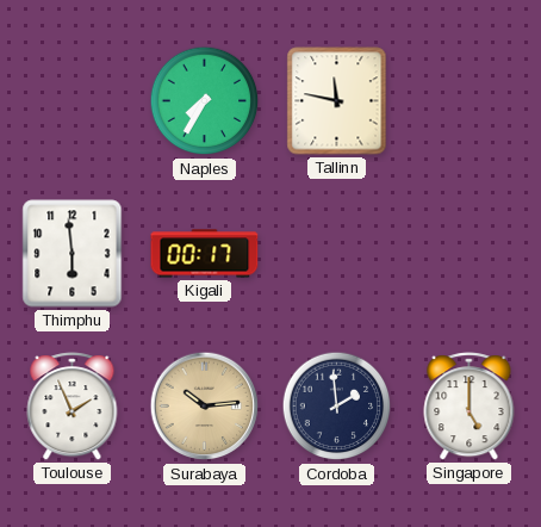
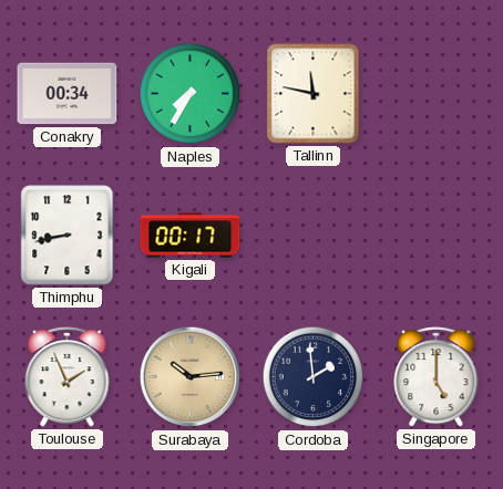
Conakry: none -> 00:34 (68, 94)
Thimphu: 5:59 -> 8:43 (68, 236)
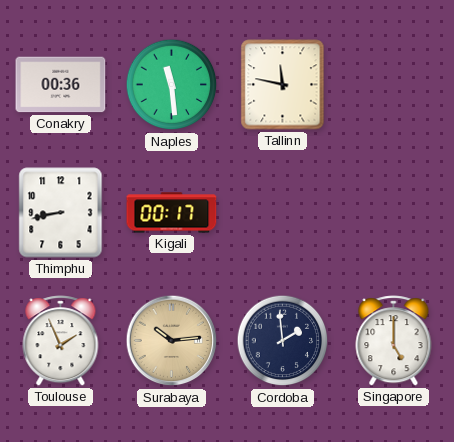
Conakry: 00:34 -> 00:36 (61, 85)
Naples: 7:35 -> 11:29 (172, 85)
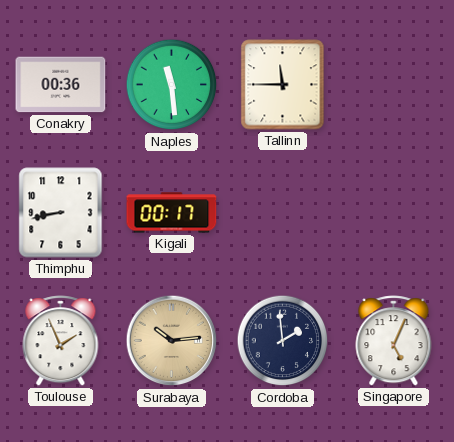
Tallinn: 11:47 -> 11:45 (283, 85)
Singapore: 5:00 -> 5:04 (394, 341)
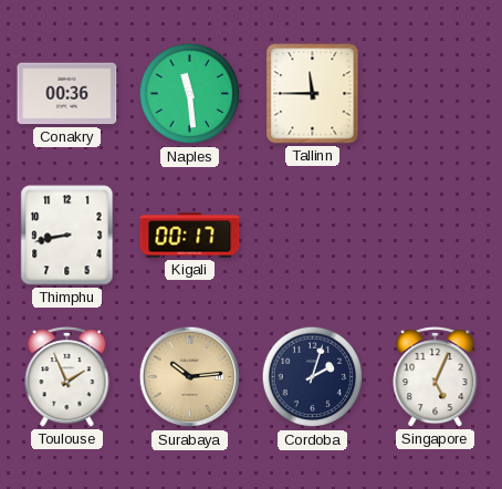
Cordoba: 1:59 -> 2:03 (313, 377)
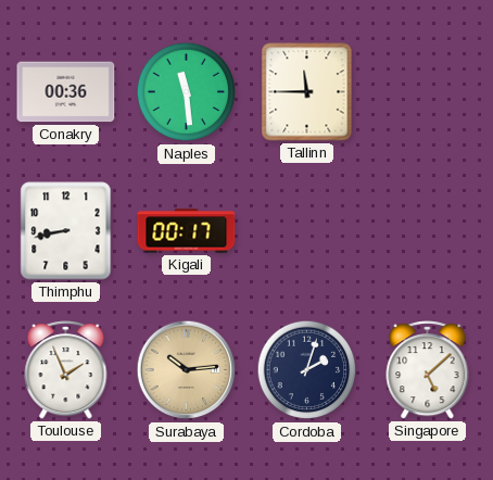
Singapore: 5:04 -> 5:08 (428, 370)
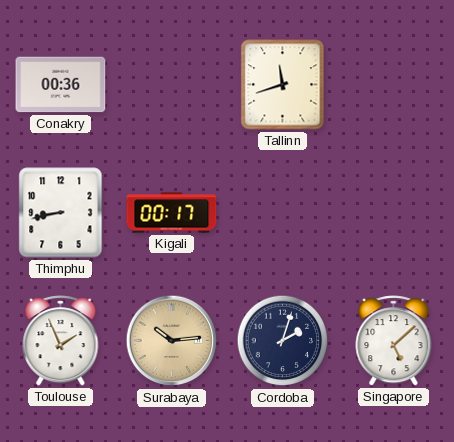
Naples: 11:29 -> none (187, 92)
Tallinn: 11:45 -> 11:42 (283, 85)
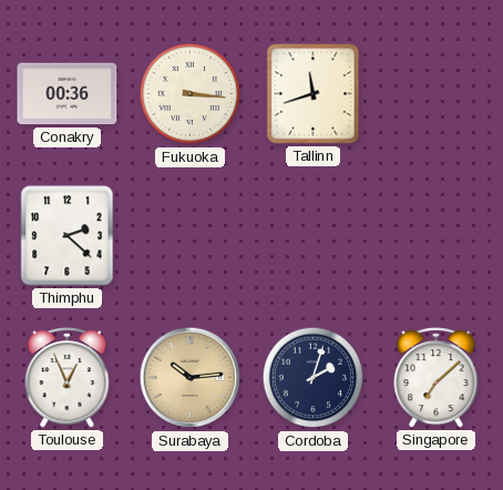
Fukuoka: none -> 3:16 (191, 94)
Thimphu: 8:43 -> 2:22 (68, 236)
Kigali: 00:17 -> none (172, 213)
Toulouse: 1:56 -> 12:56 (68, 378)
Singapore: 5:08 -> 7:08 (437, 378)
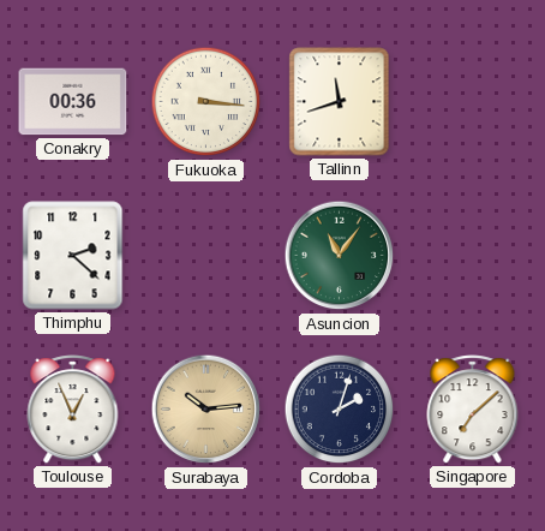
Asuncion: none -> 11:06 (340, 256)
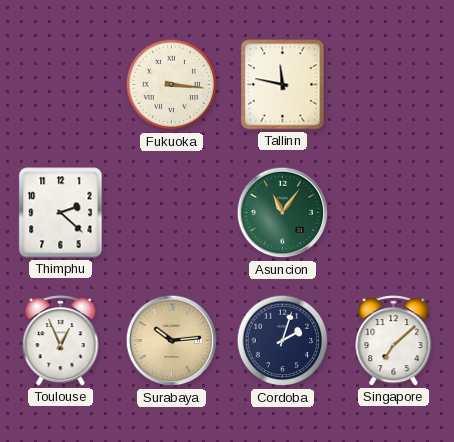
Conakry: 00:36 -> none (73, 102)
Tallinn: 11:42 -> 11:47 (283, 85)
